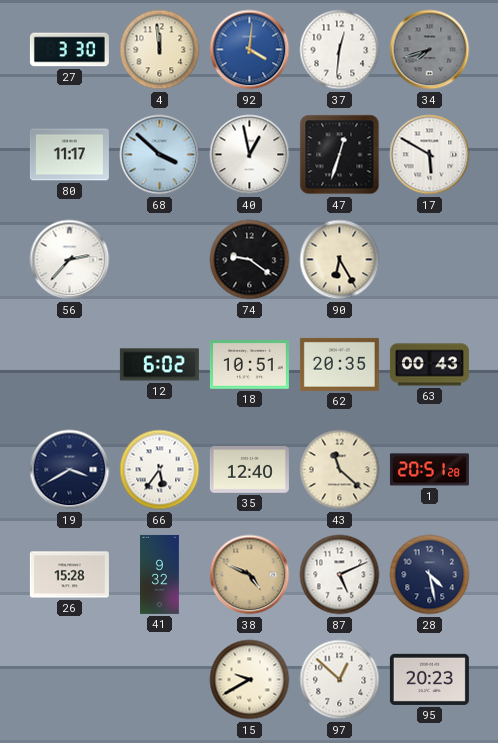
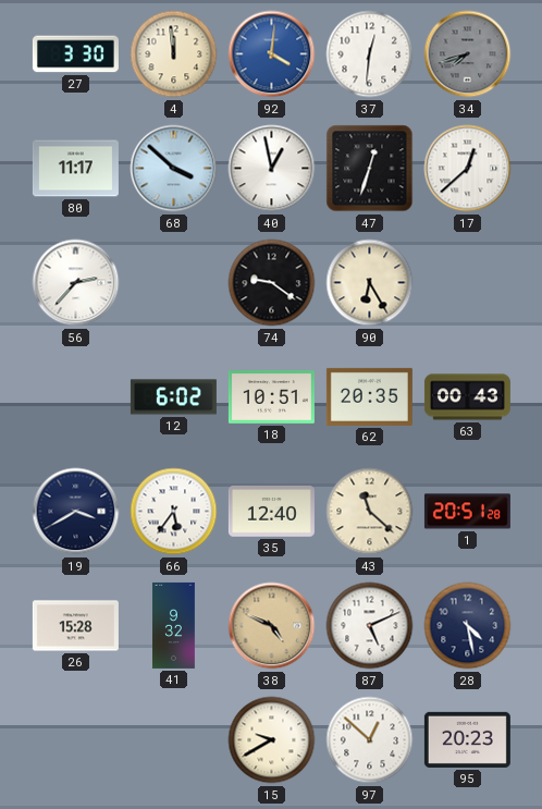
17: 5:50 -> 12:38 (468, 169)
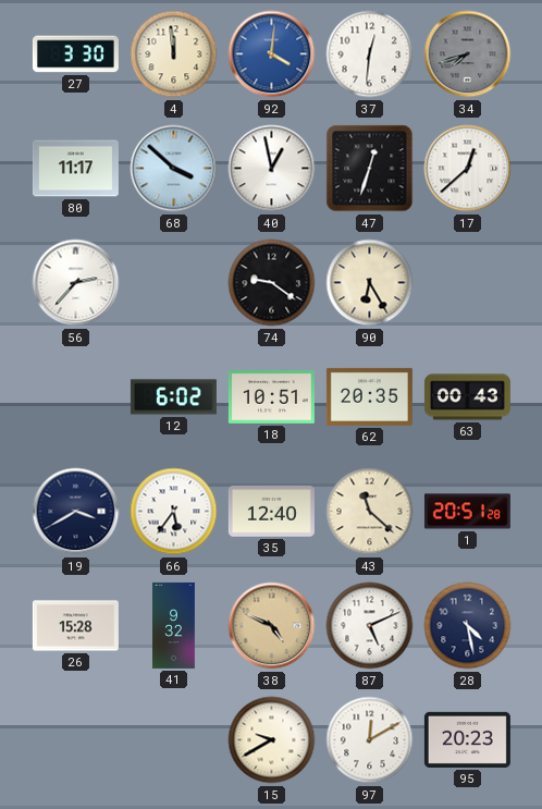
97: 12:52 -> 12:10 (370, 740)
